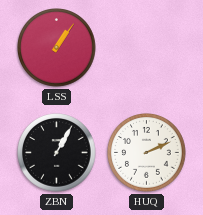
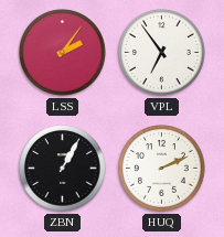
LSS: 1:06 -> 2:06 (63, 53)
VPL: none -> 6:54 (162, 53)
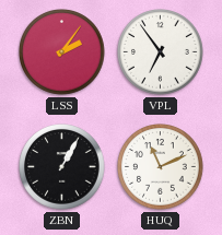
HUQ: 2:11 -> 11:11 (161, 167)
